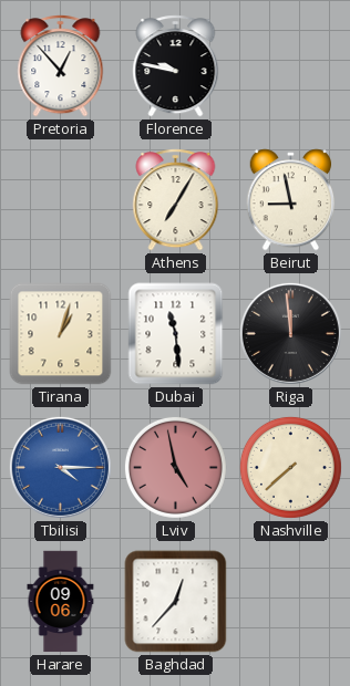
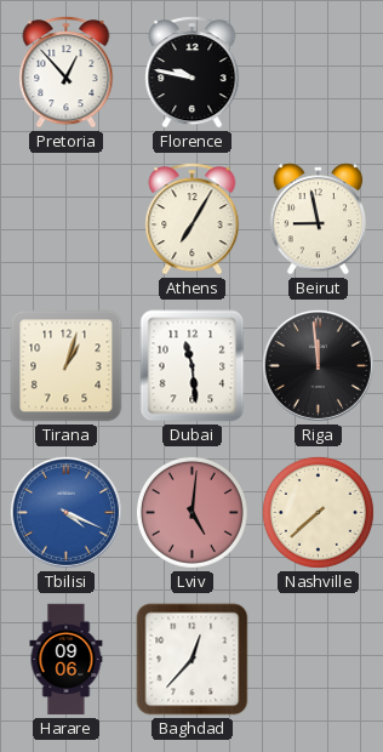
Tbilisi: 4:15 -> 4:19 (65, 512)
Lviv: 4:58 -> 5:01 (191, 512)
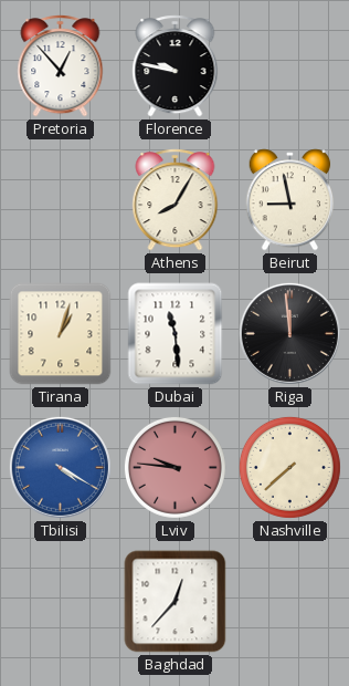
Athens: 7:05 -> 8:05 (176, 200)
Tbilisi: 4:19 -> 4:20 (60, 467)
Lviv: 5:01 -> 9:46 (174, 467)
Harare: 09:06 -> none (67, 660)
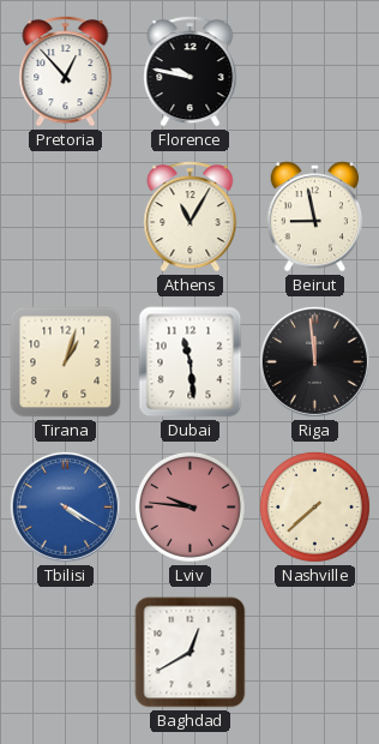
Athens: 8:05 -> 11:05 (191, 217)
Baghdad: 12:37 -> 12:40 (191, 653)
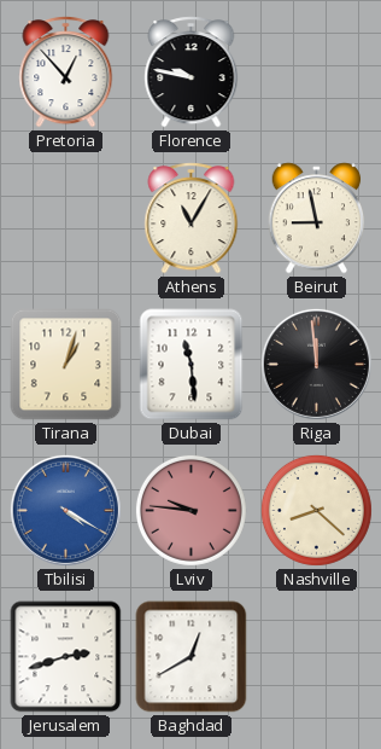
Nashville: 7:38 -> 8:22 (316, 510)
Jerusalem: none -> 2:42 (66, 657)
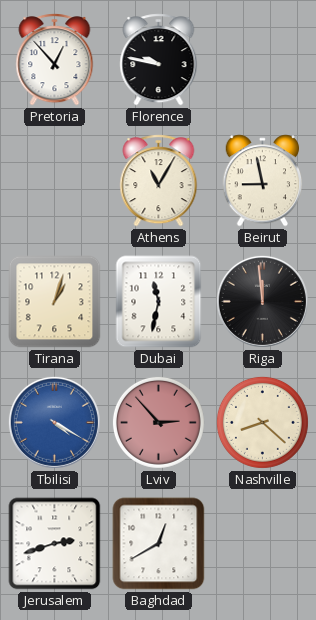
Dubai: 11:29 -> 11:32 (159, 302)
Lviv: 9:46 -> 2:53 (158, 422)
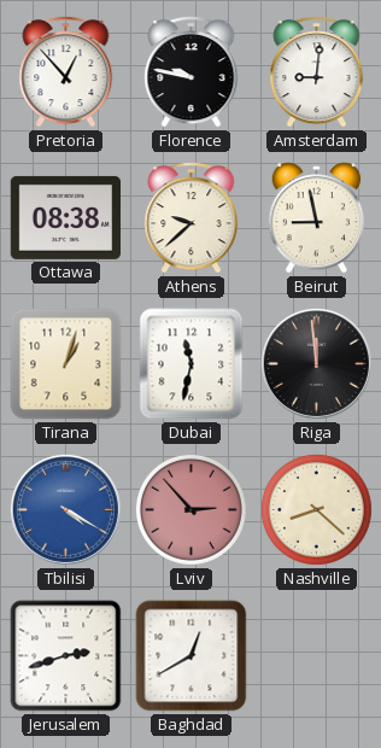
Amsterdam: none -> 9:01 (317, 72)
Ottawa: none -> 08:38 (65, 217)
Athens: 11:05 -> 9:38 (192, 218)
